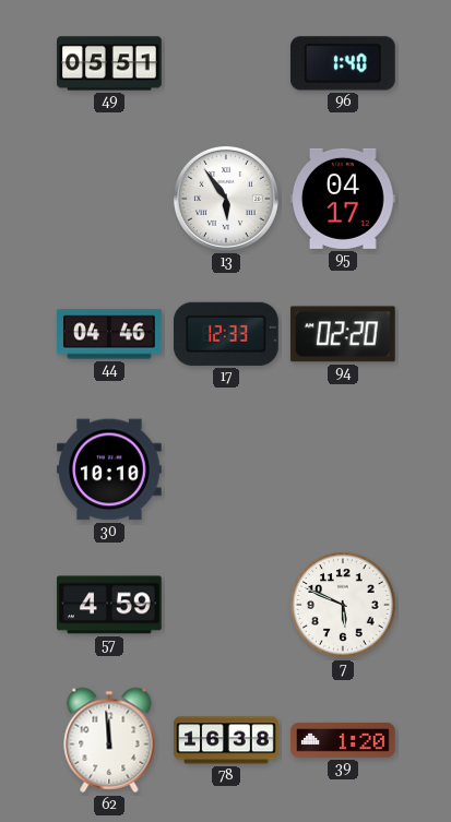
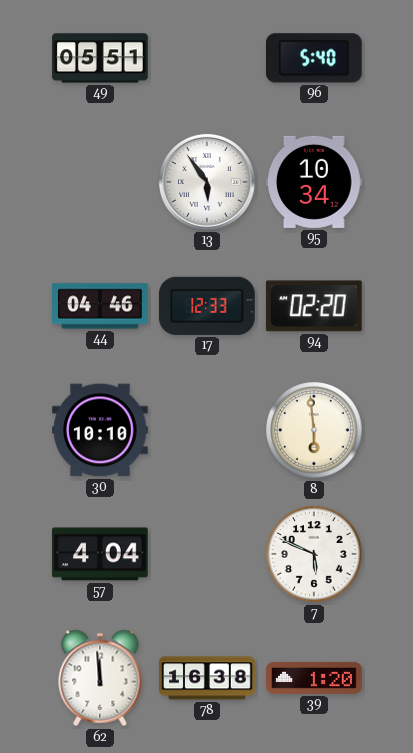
96: 1:40 -> 5:40 (314, 58)
95: 04:17 -> 10:34 (315, 182)
8: none -> 5:59 (314, 430)
57: 4:59 -> 4:04 (101, 554)
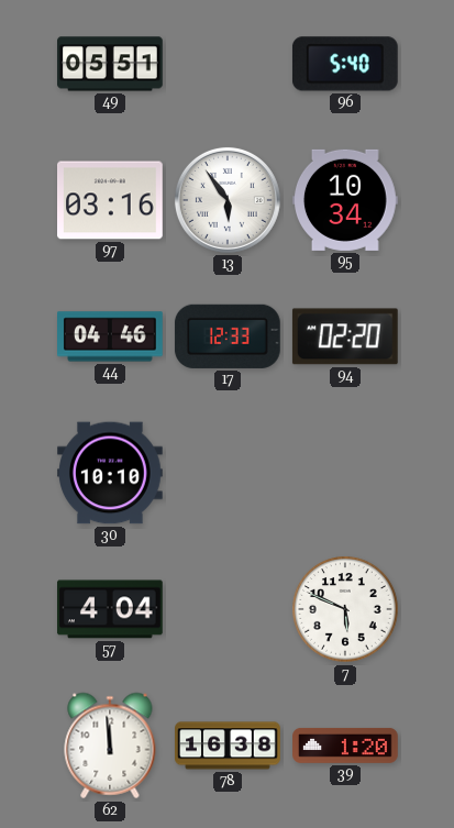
97: none -> 03:16 (111, 200)
8: 5:59 -> none (314, 430)
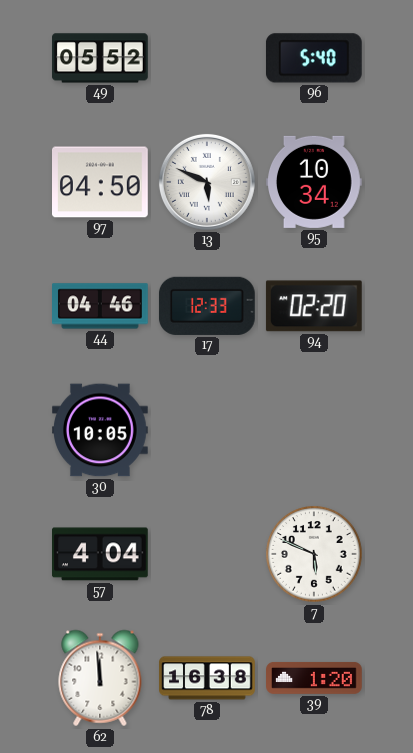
49: 05:51 -> 05:52 (100, 58)
97: 03:16 -> 04:50 (101, 182)
13: 5:54 -> 5:49 (207, 182)
30: 10:10 -> 10:05 (101, 430)
